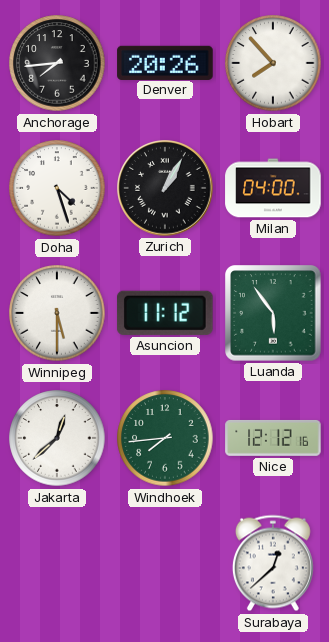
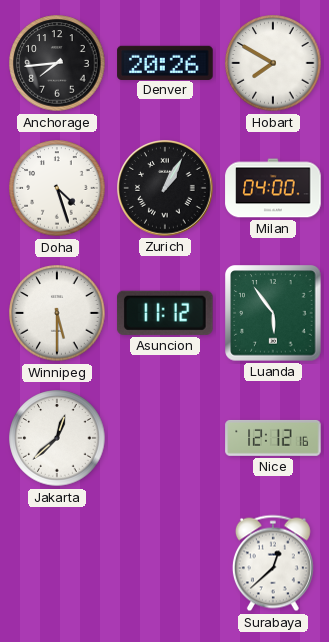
Hobart: 7:53 -> 7:50 (273, 63)
Windhoek: 7:44 -> none (165, 438)
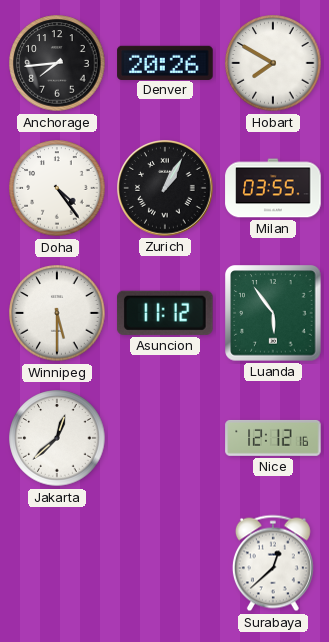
Doha: 4:27 -> 4:24 (57, 188)
Milan: 04:00 -> 03:55 (273, 188)
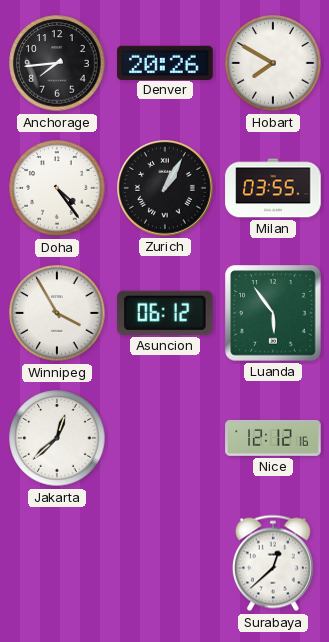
Winnipeg: 5:30 -> 3:55 (57, 313)
Asuncion: 11:12 -> 06:12 (165, 313)
